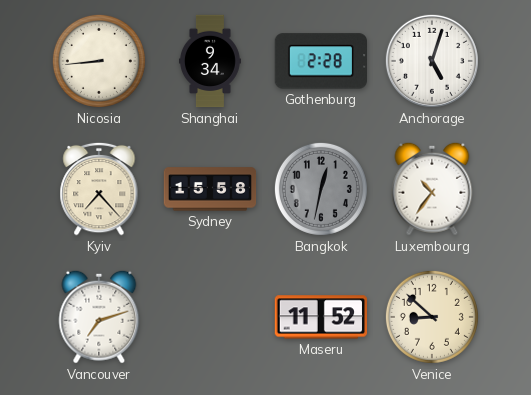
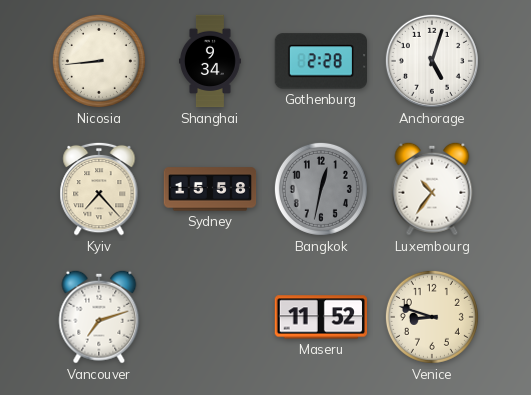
Venice: 8:52 -> 8:48 (432, 317)
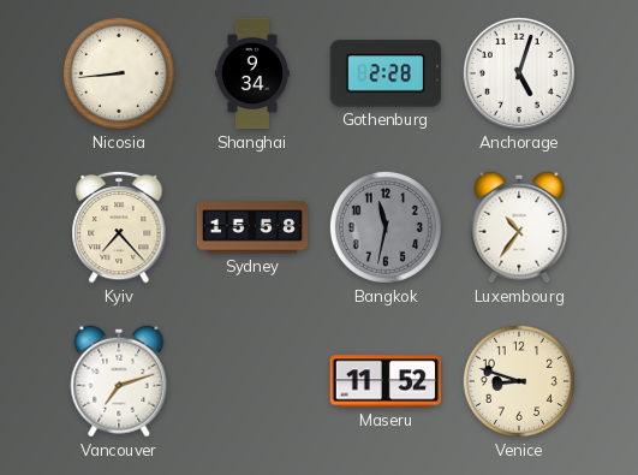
Bangkok: 12:32 -> 11:32 (386, 227)
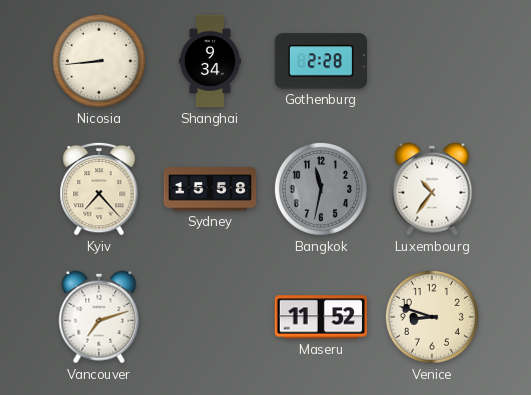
Anchorage: 5:03 -> none (519, 73)
